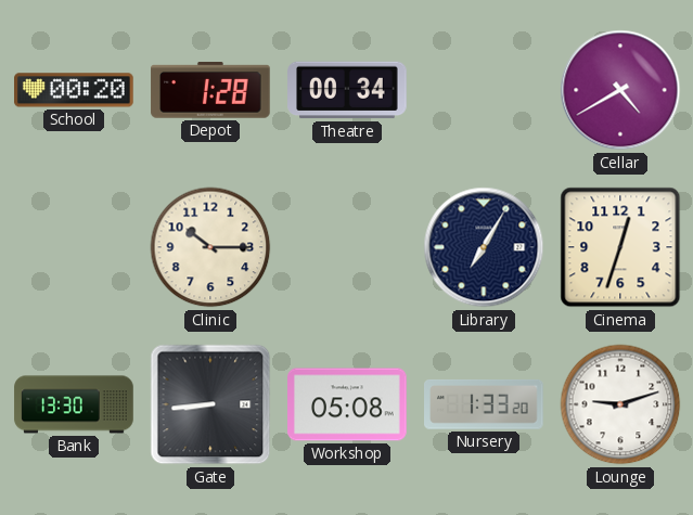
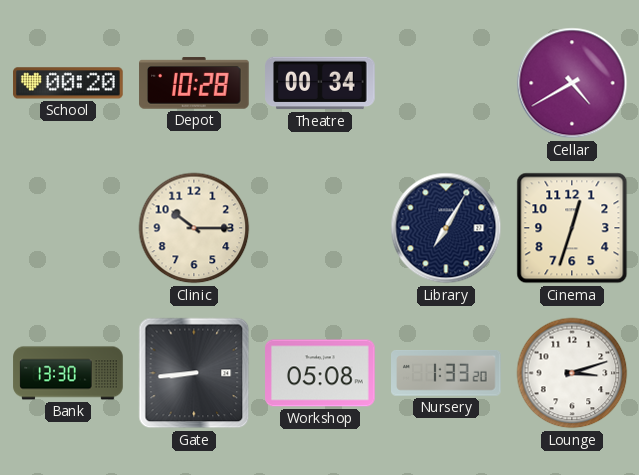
Depot: 1:28 -> 10:28 (194, 83)
Lounge: 9:12 -> 3:12 (572, 373)
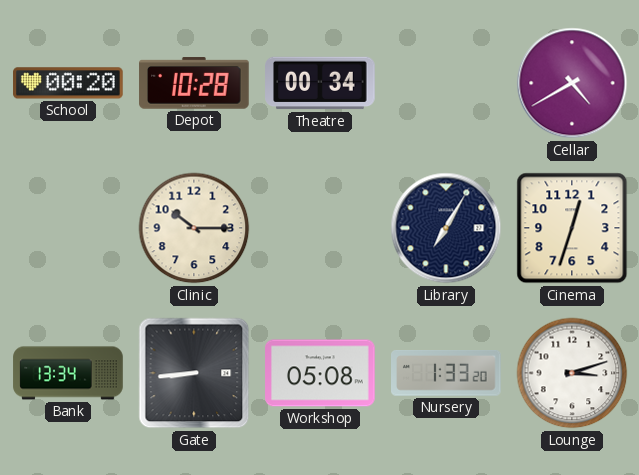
Bank: 13:30 -> 13:34 (68, 373)
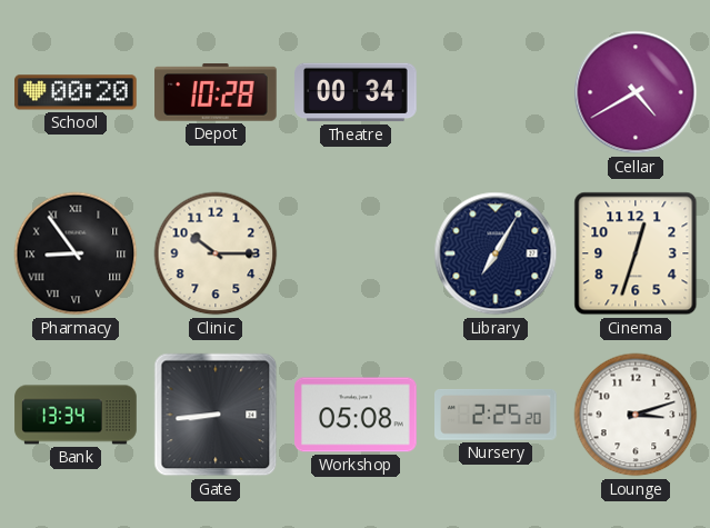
Pharmacy: none -> 8:54 (76, 253)
Nursery: 1:33 -> 2:25 (497, 415)
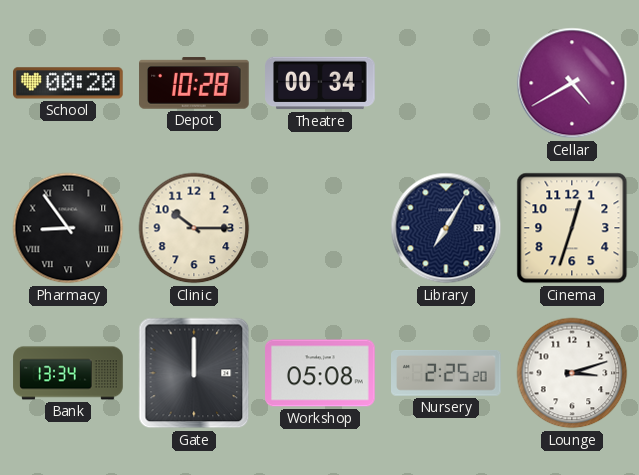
Gate: 8:44 -> 12:00 (194, 373)
